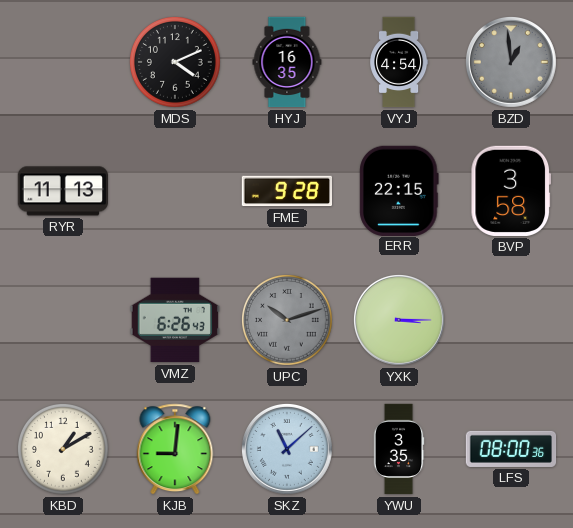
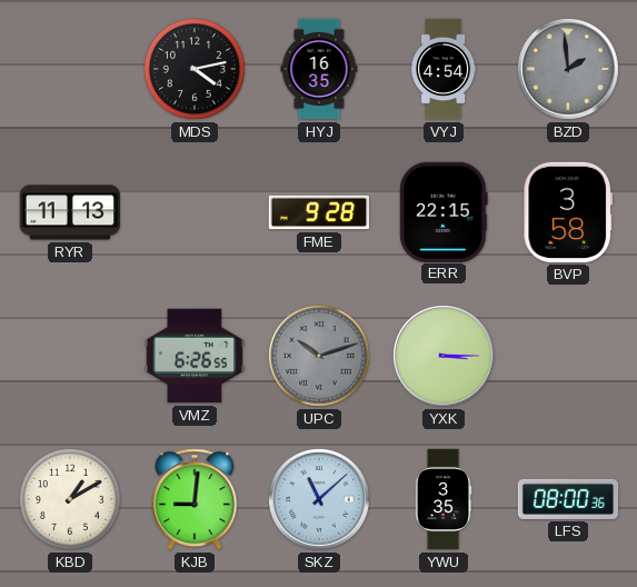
MDS: 4:11 -> 4:13 (196, 70)
BZD: 12:59 -> 1:59 (568, 69)
VMZ: 6:26:43 -> 6:26:55 (193, 356)
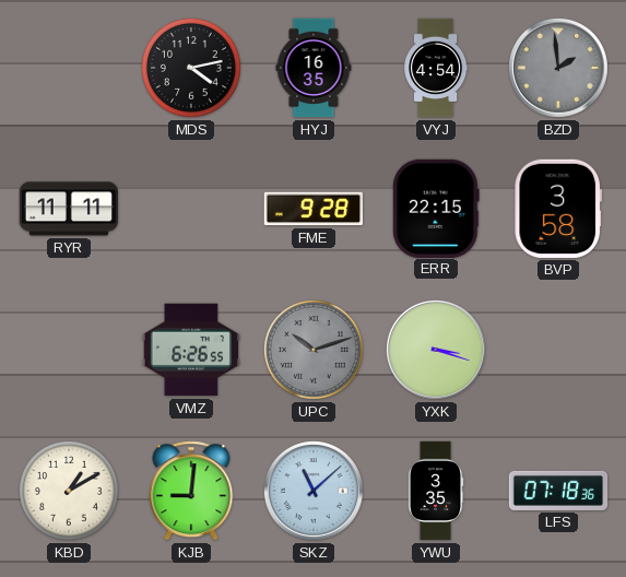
RYR: 11:13 -> 11:11 (68, 209)
YXK: 3:15 -> 3:18 (436, 350)
LFS: 08:00 -> 07:18 (558, 491)
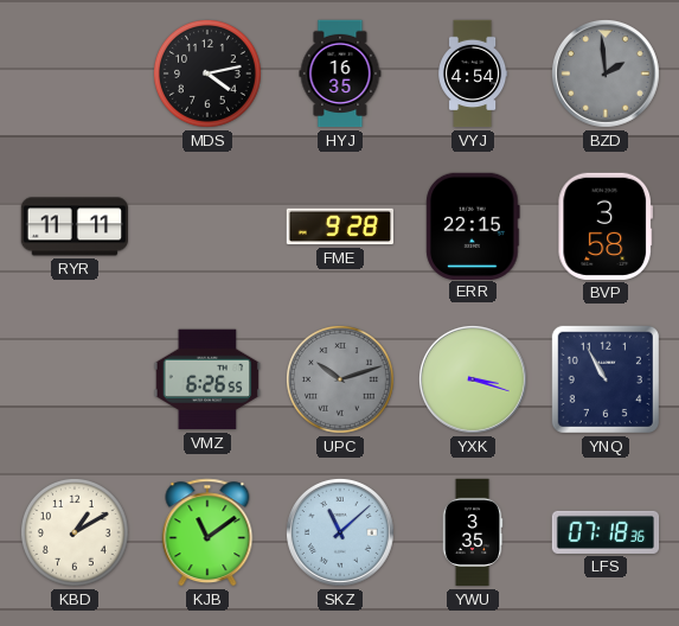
YNQ: none -> 10:55 (606, 379)
KJB: 9:01 -> 11:09 (207, 532)
